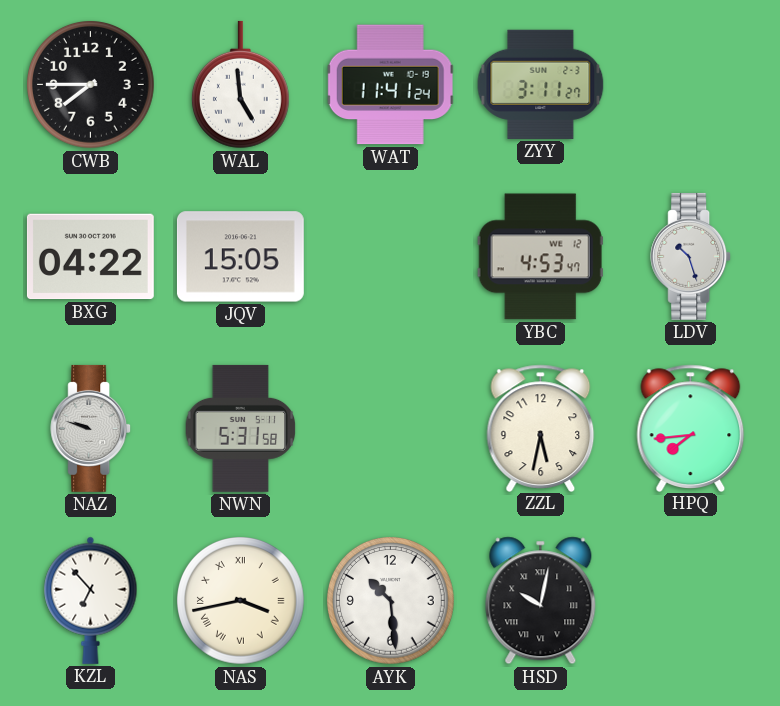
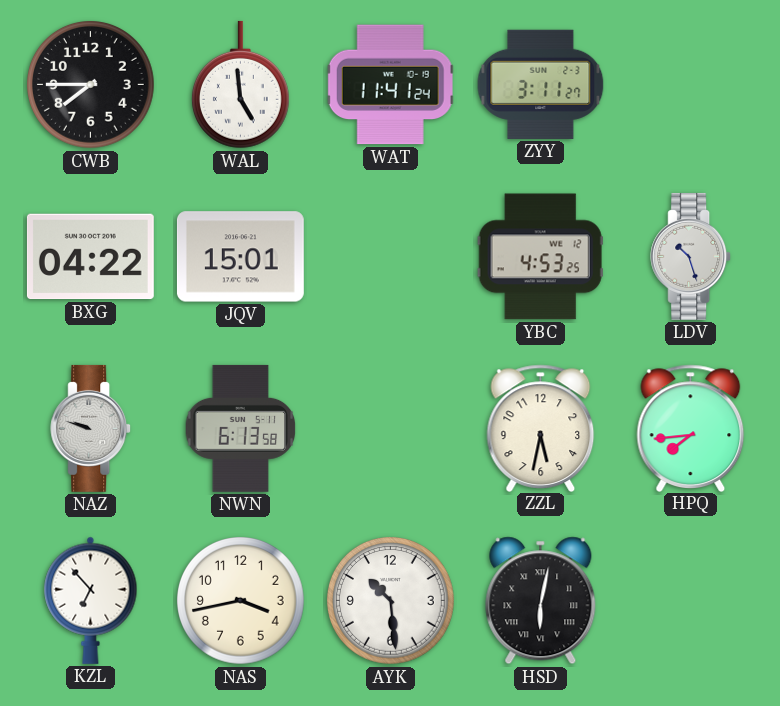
JQV: 15:05 -> 15:01 (240, 257)
YBC: 4:53:47 -> 4:53:25 (540, 257)
NWN: 5:31 -> 6:13 (241, 428)
NAS numerals: Roman -> Arabic (241, 601)
HSD: 10:02 -> 6:02 (541, 601)
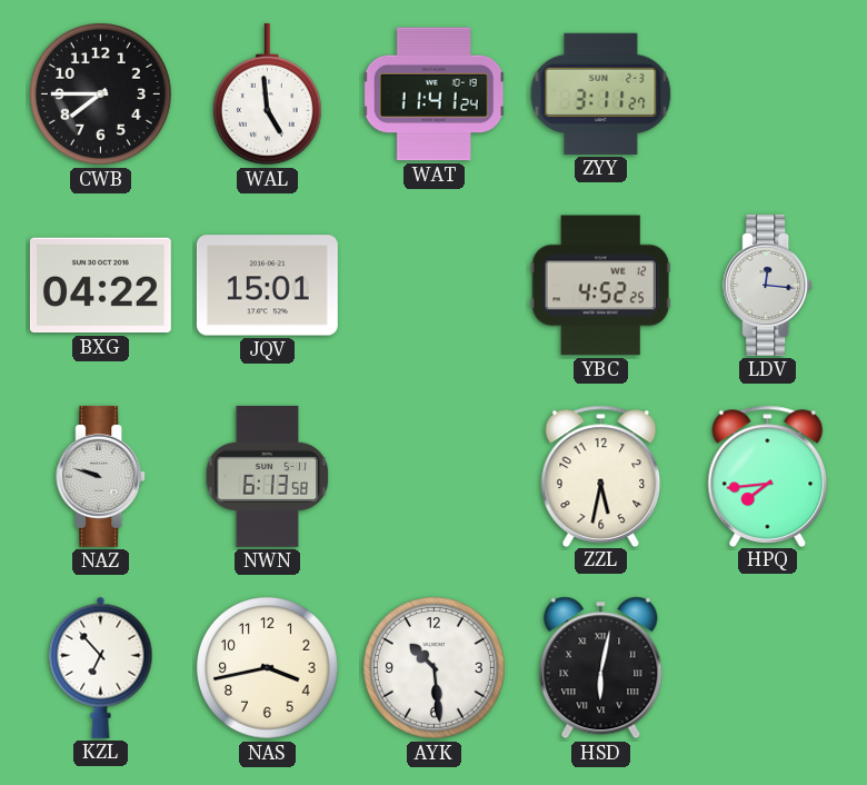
YBC: 4:53 -> 4:52 (600, 286)
LDV: 10:27 -> 12:16 (768, 285)
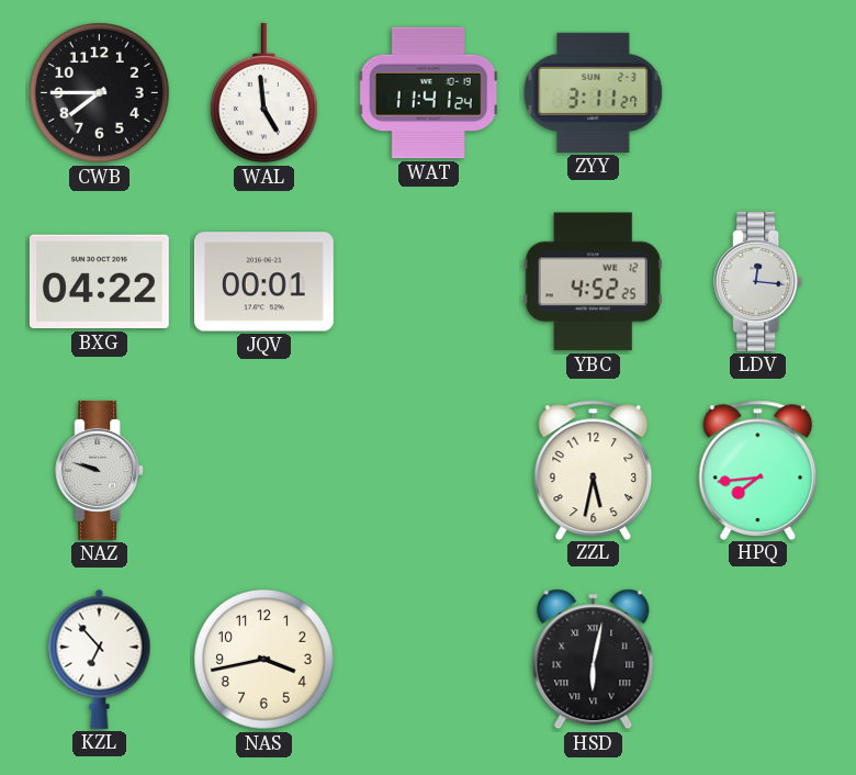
JQV: 15:01 -> 00:01 (263, 282)
NWN: 6:13 -> none (268, 476)
AYK: 10:29 -> none (435, 668)
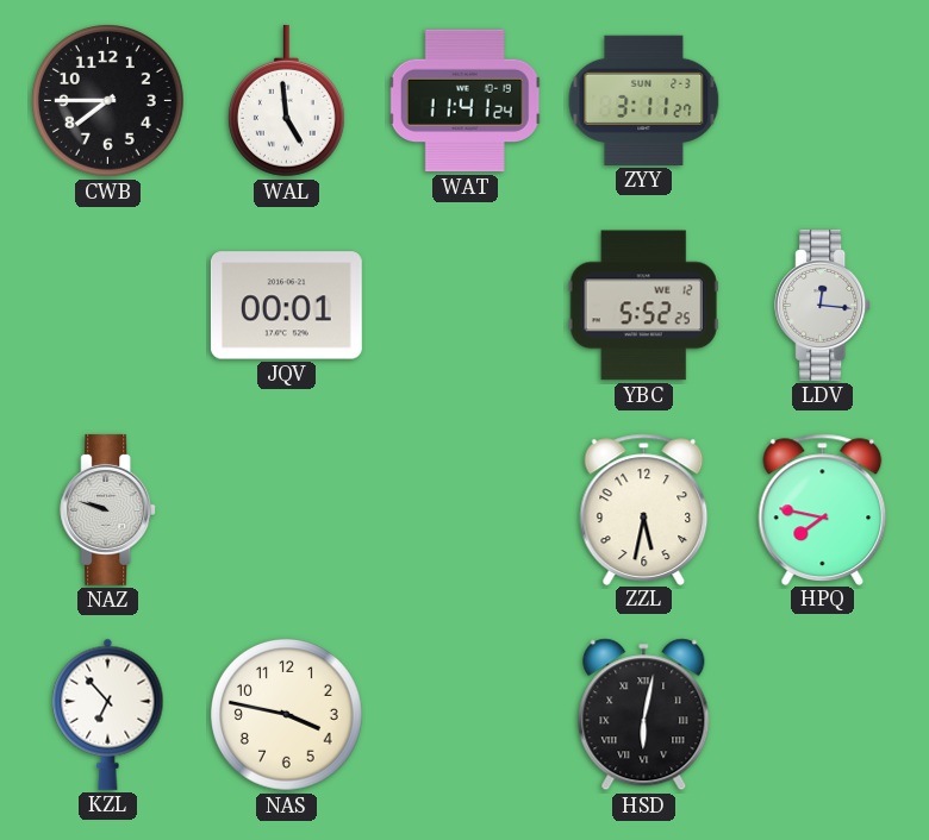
BXG: 04:22 -> none (99, 282)
YBC: 4:52 -> 5:52 (643, 306)
HPQ: 7:44 -> 7:47 (823, 509)
NAS: 3:43 -> 3:47 (287, 715)
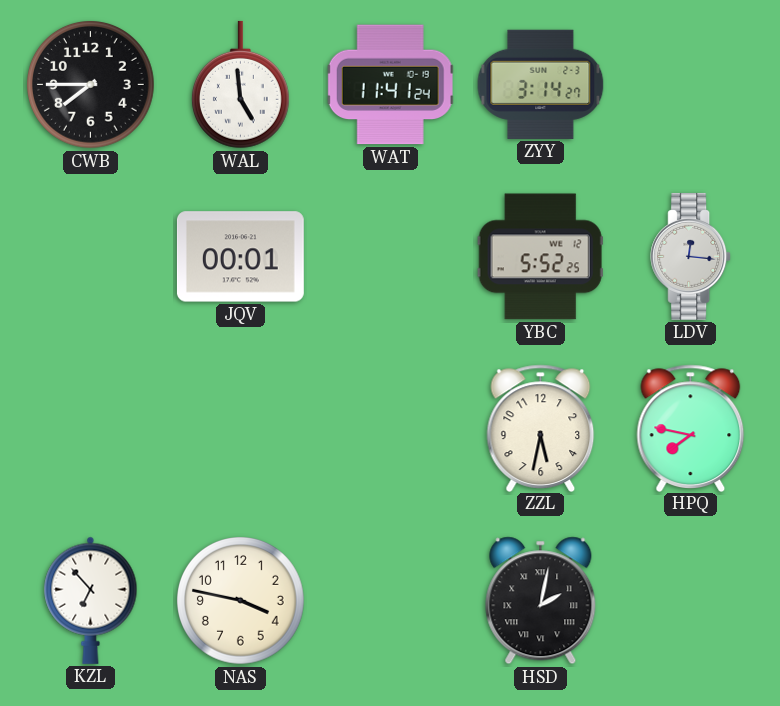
ZYY: 3:11 -> 3:14 (541, 84)
NAZ: 9:48 -> none (108, 509)
HSD: 6:02 -> 2:02 (541, 601)
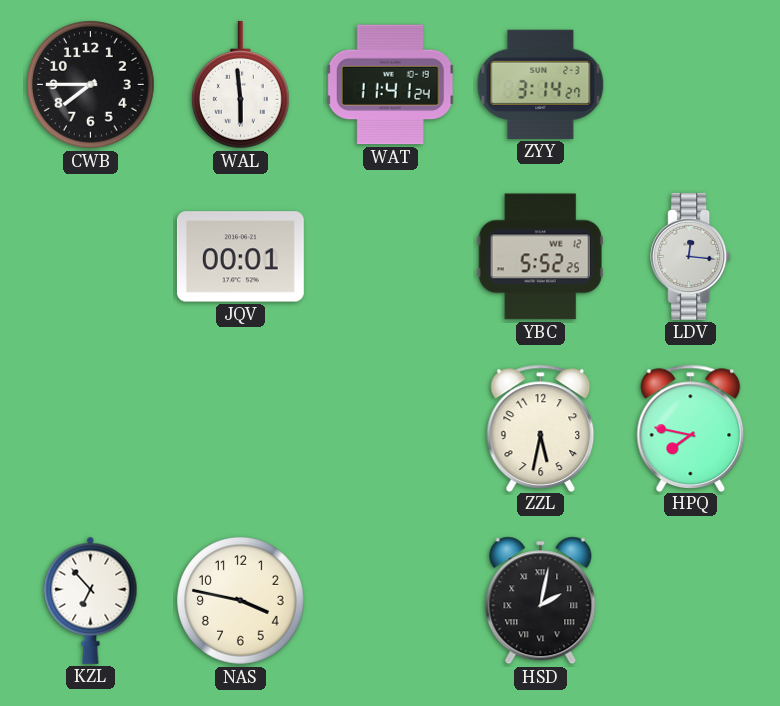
WAL: 4:59 -> 5:59 (240, 85)
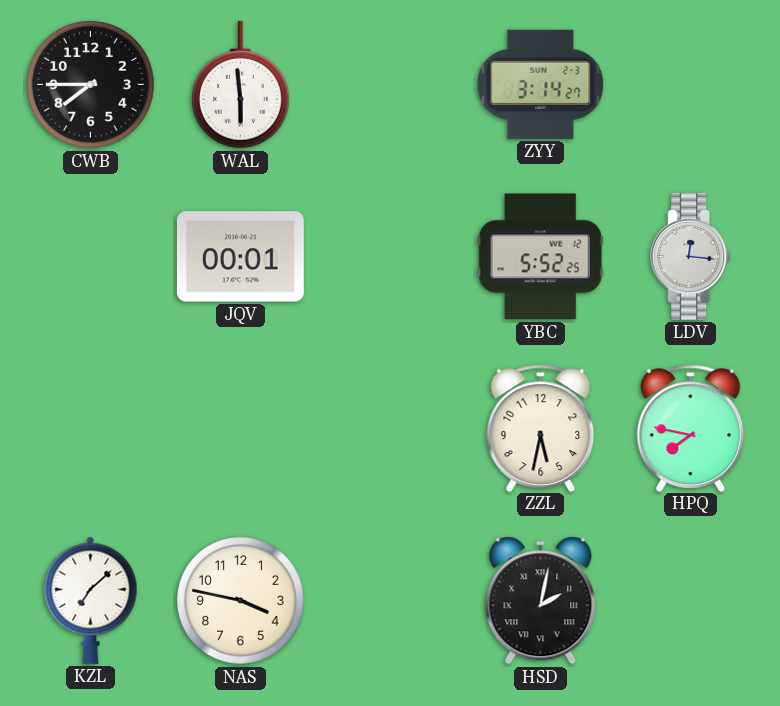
WAT: 11:41 -> none (391, 85)
KZL: 6:53 -> 7:08 (91, 600)
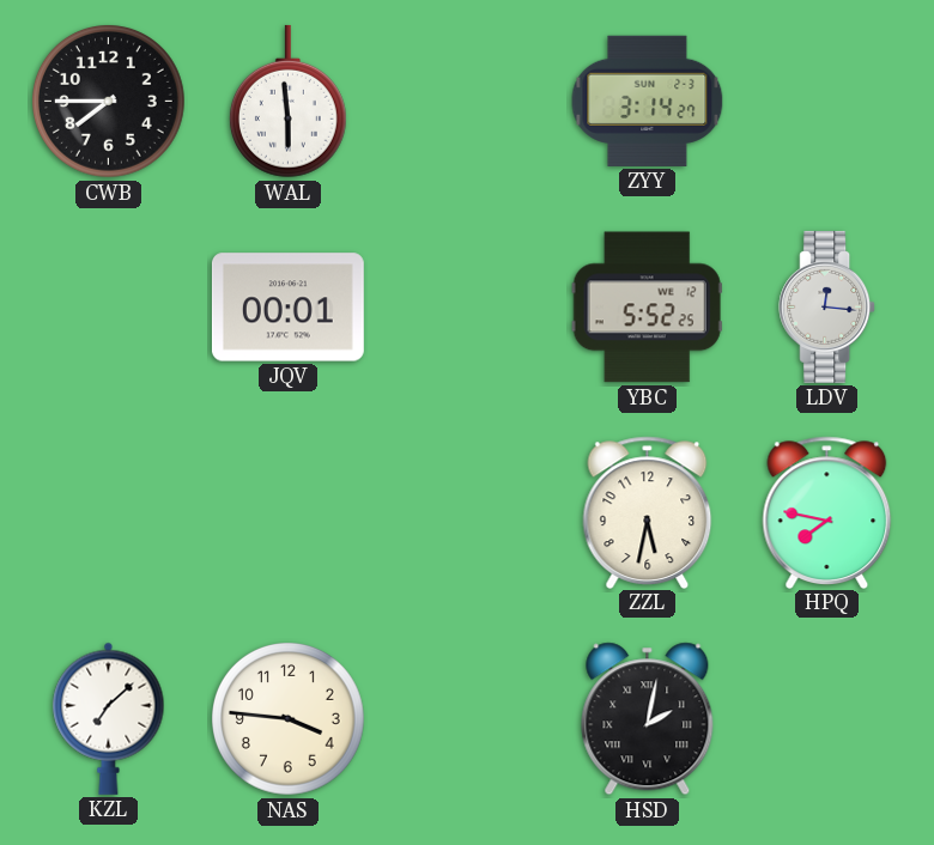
NAS: 3:47 -> 3:46 (289, 719)
